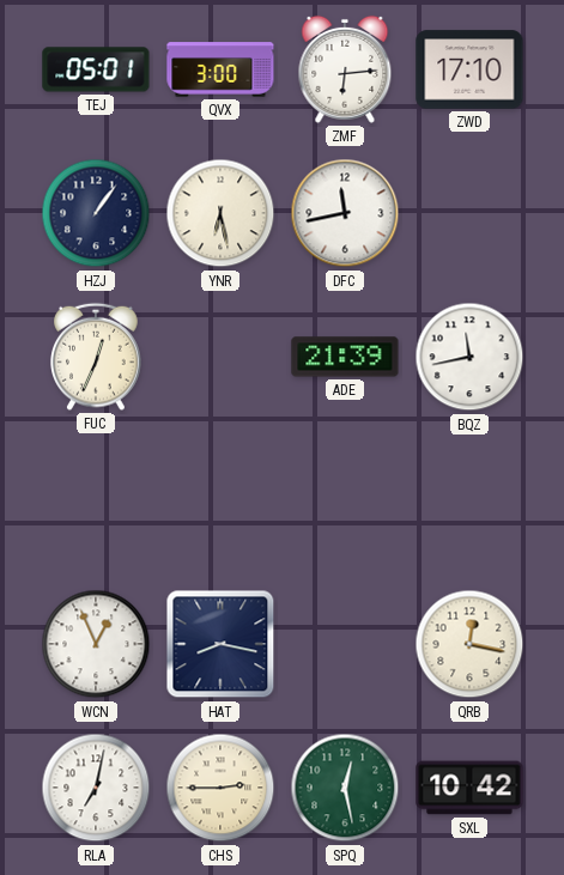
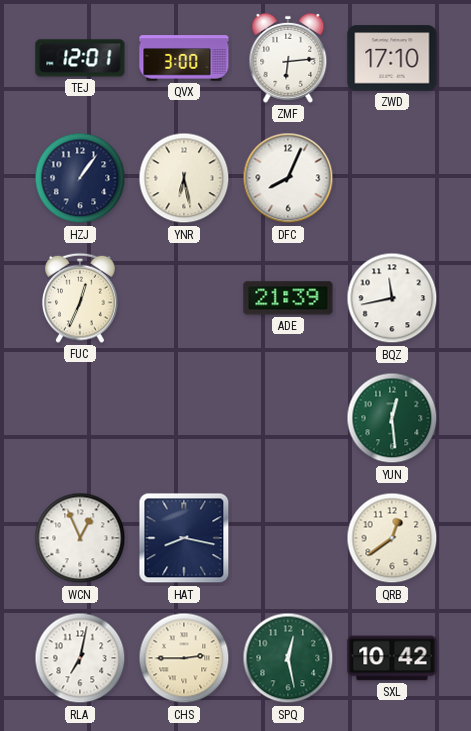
TEJ: 05:01 -> 12:01 (80, 58)
DFC: 11:43 -> 8:04 (288, 178)
YUN: none -> 12:29 (392, 418)
QRB: 12:17 -> 12:39 (392, 538)
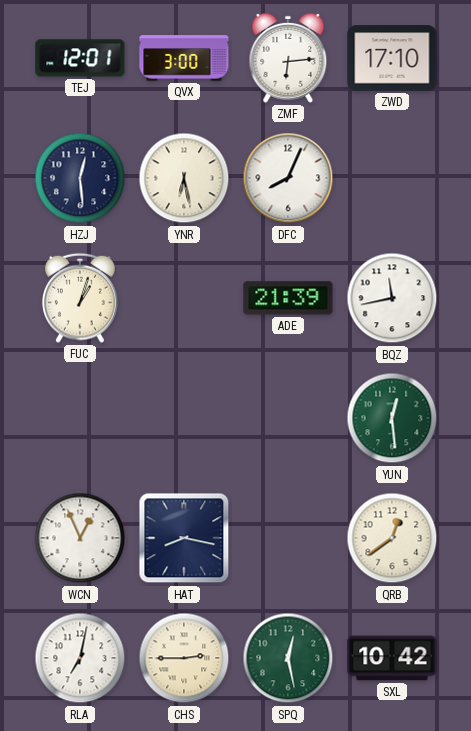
HZJ: 1:06 -> 12:29 (80, 178)
FUC: 12:34 -> 1:03 (80, 298)
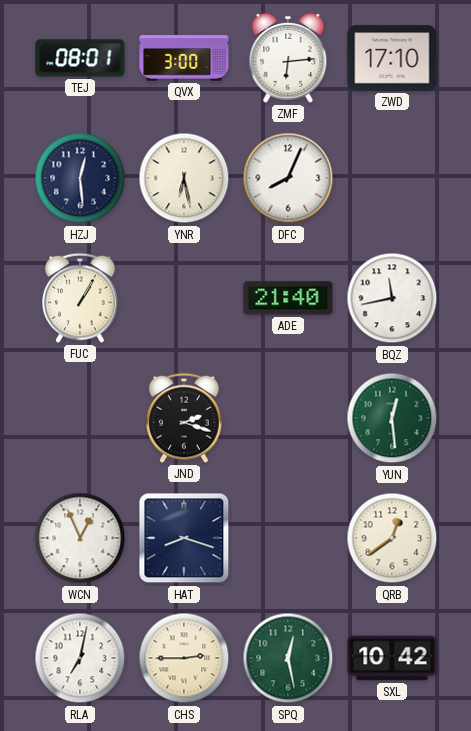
TEJ: 12:01 -> 08:01 (80, 58)
FUC: 1:03 -> 1:05 (80, 298)
ADE: 21:39 -> 21:40 (288, 298)
JND: none -> 2:18 (184, 418)
HAT: 8:17 -> 8:18 (184, 538)
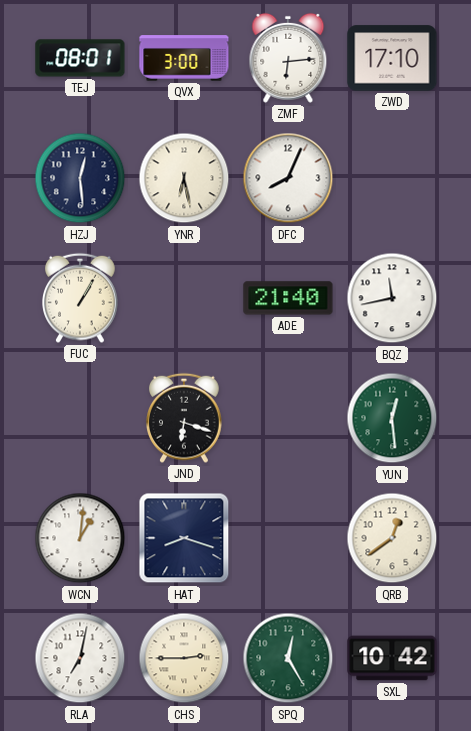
JND: 2:18 -> 6:18 (184, 418)
WCN: 12:56 -> 1:01 (80, 538)
SPQ: 12:28 -> 12:25 (288, 658)
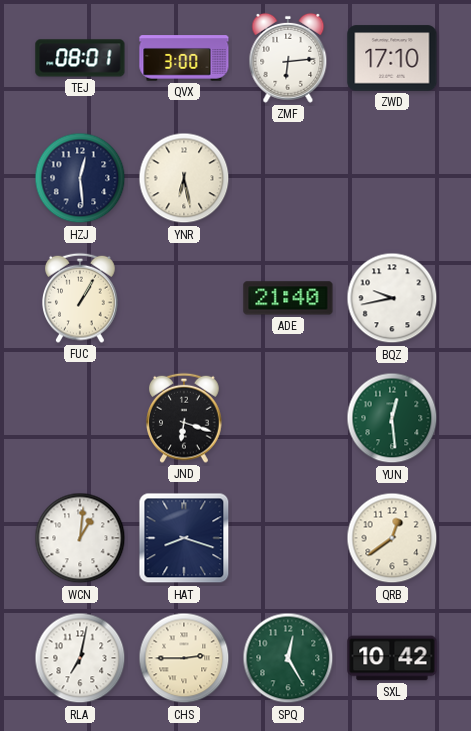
DFC: 8:04 -> none (288, 178)
BQZ: 11:43 -> 9:43 (392, 298)
